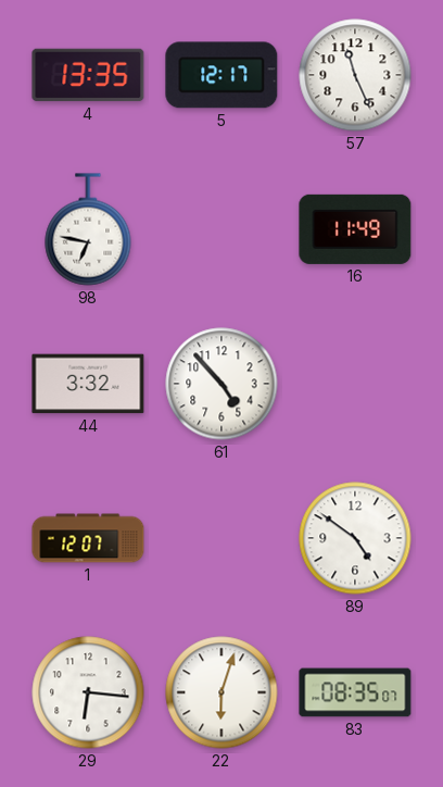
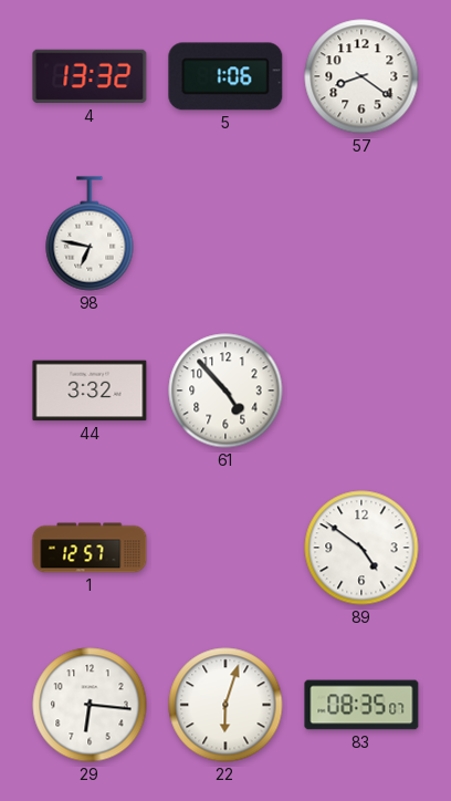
4: 13:35 -> 13:32 (90, 76)
5: 12:17 -> 1:06 (225, 76)
57: 11:26 -> 8:21 (361, 76)
16: 11:49 -> none (355, 229)
1: 12:07 -> 12:57 (90, 548)
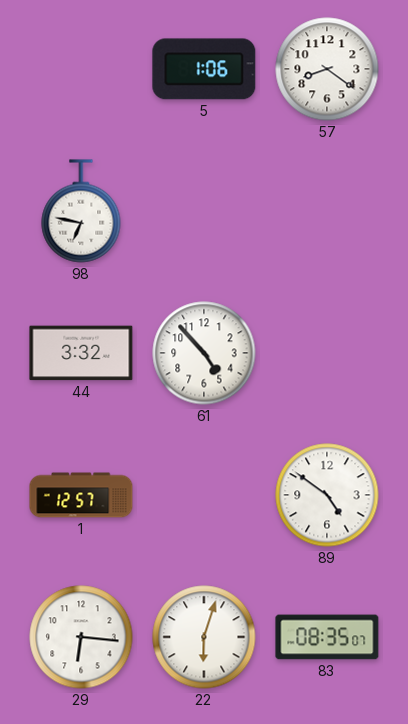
4: 13:32 -> none (90, 76)
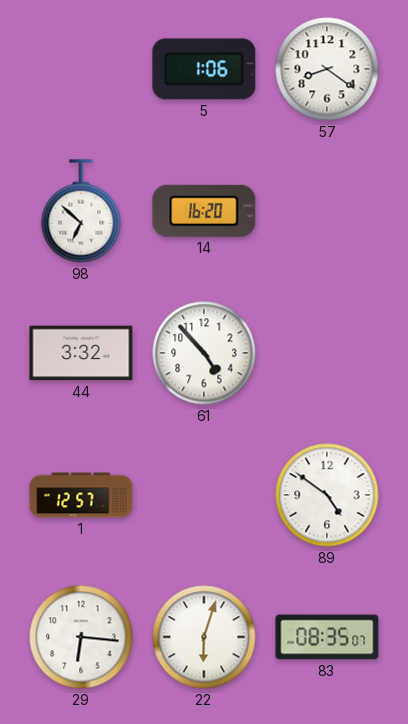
98: 6:47 -> 6:52 (81, 211)
14: none -> 16:20 (204, 211)
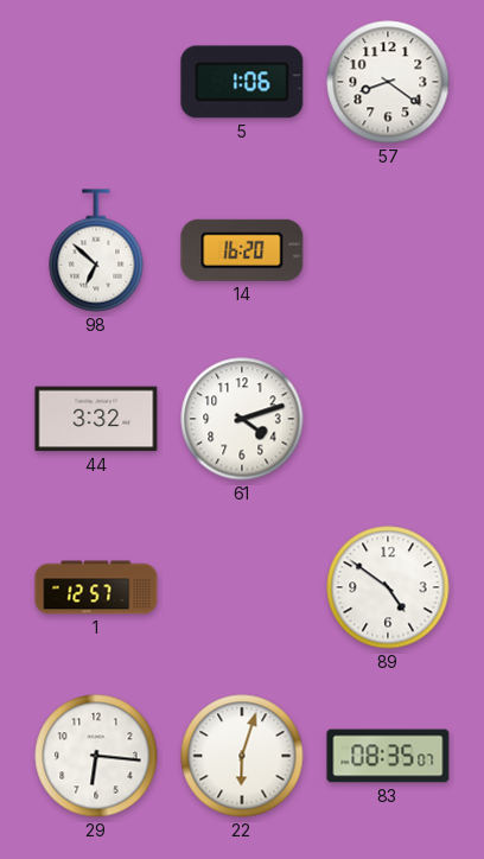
61: 4:53 -> 4:12 (242, 419)
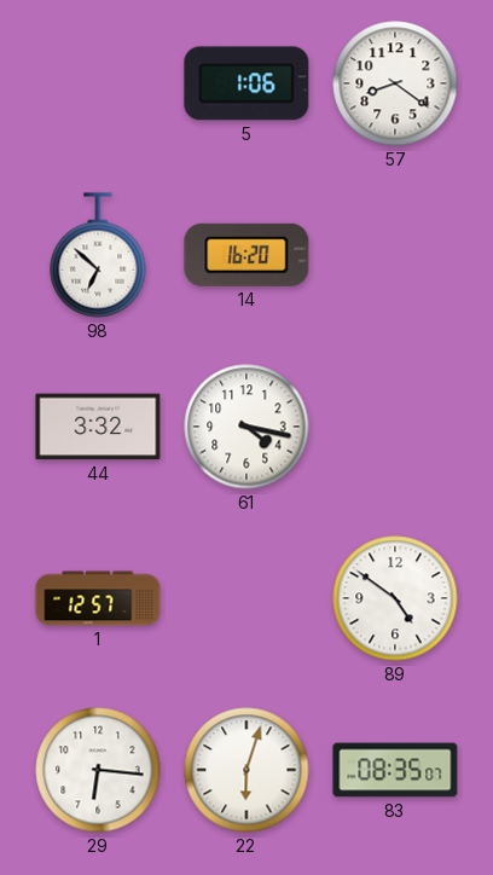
61: 4:12 -> 4:17 (246, 427)
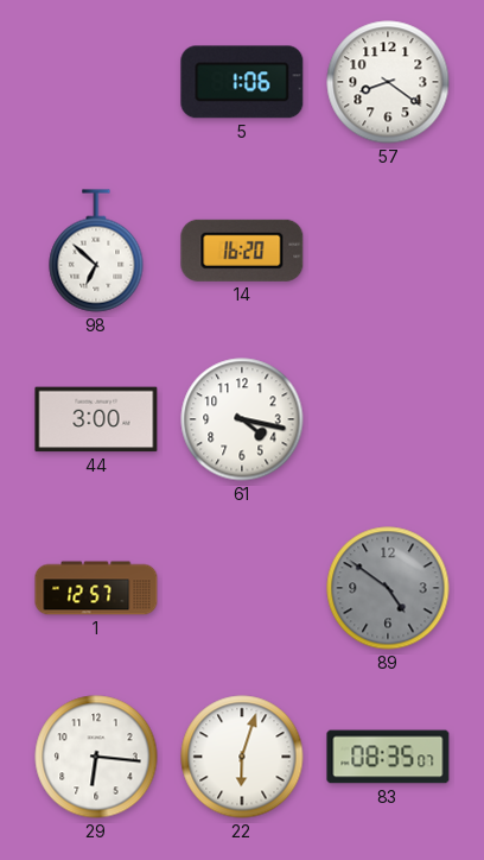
44: 3:32 -> 3:00 (96, 419)
89 dial: white -> grey (388, 588)
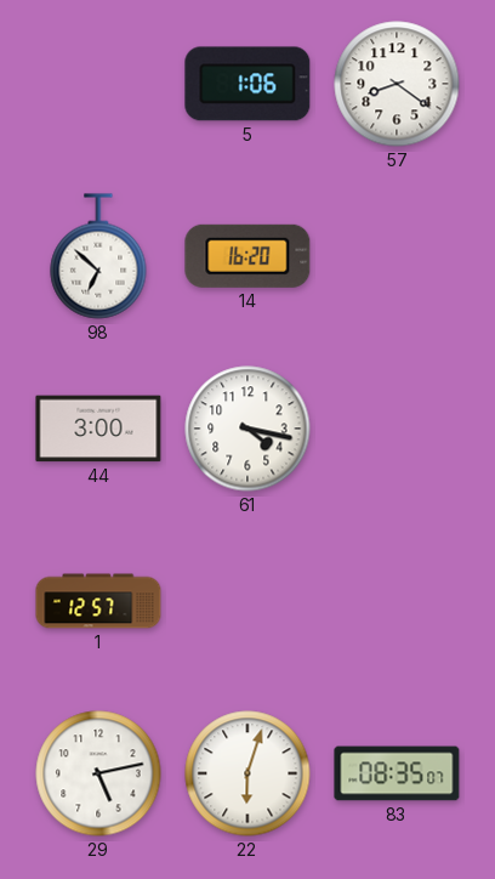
89: 4:51 -> none (388, 588)
29: 6:16 -> 5:13 (98, 773)
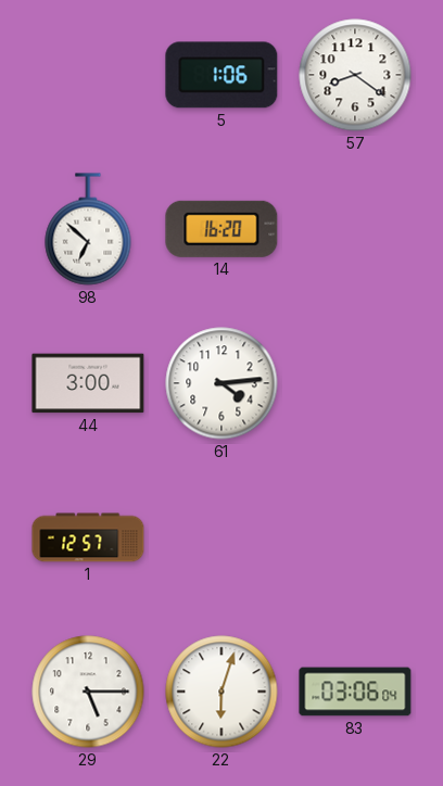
61: 4:17 -> 4:14 (221, 383)
29: 5:13 -> 5:15 (88, 692)
83: 08:35 -> 03:06 (355, 692)
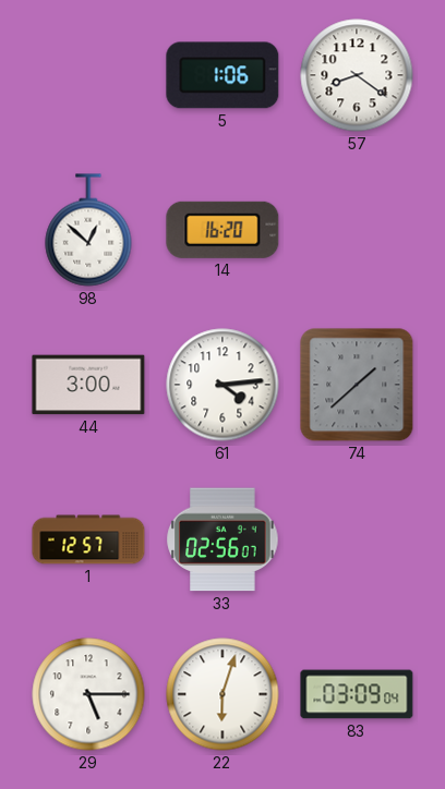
98: 6:52 -> 12:52 (88, 230)
74: none -> 1:38 (357, 385)
33: none -> 02:56 (222, 539)
83: 03:06 -> 03:09 (357, 694)
